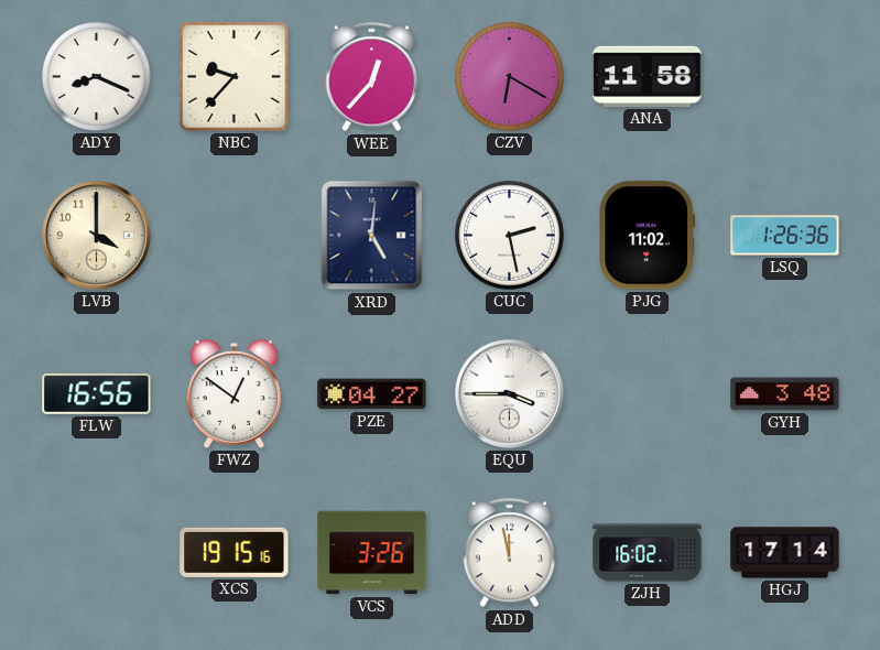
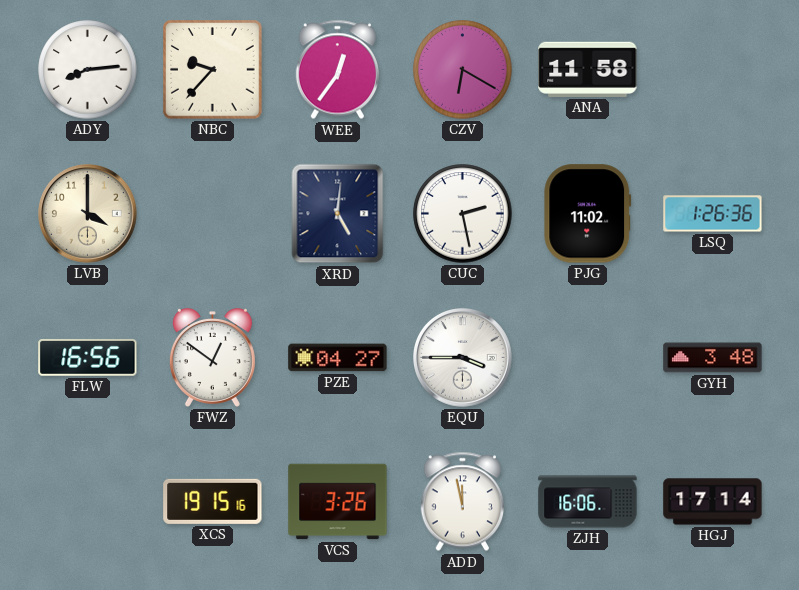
ADY: 8:19 -> 8:14 (88, 70)
WEE: 12:37 -> 12:36 (337, 70)
ZJH: 16:02 -> 16:06 (588, 502)
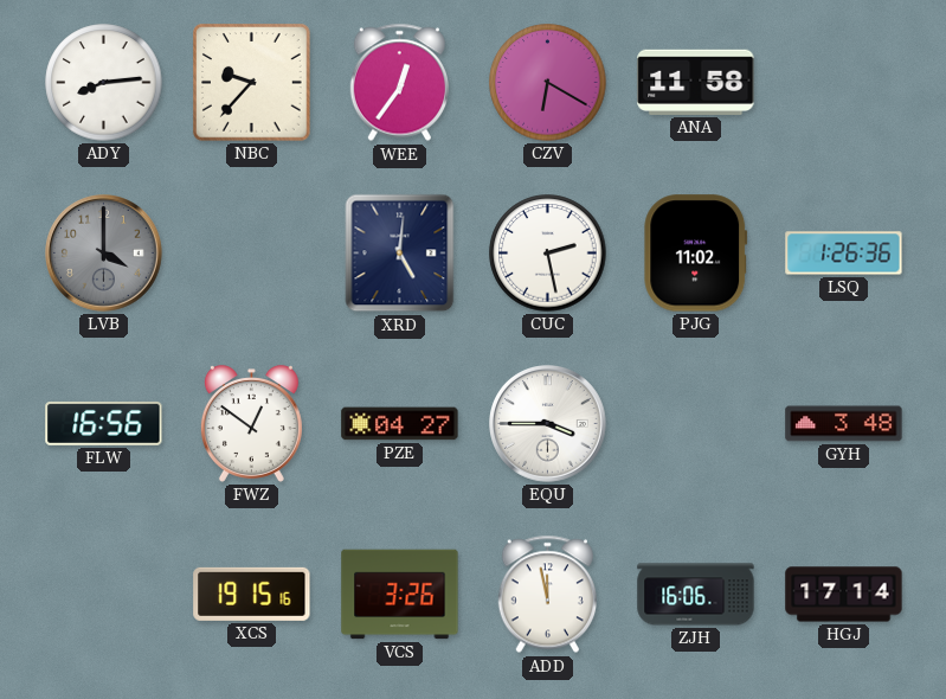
LVB dial: cream -> grey (104, 254)
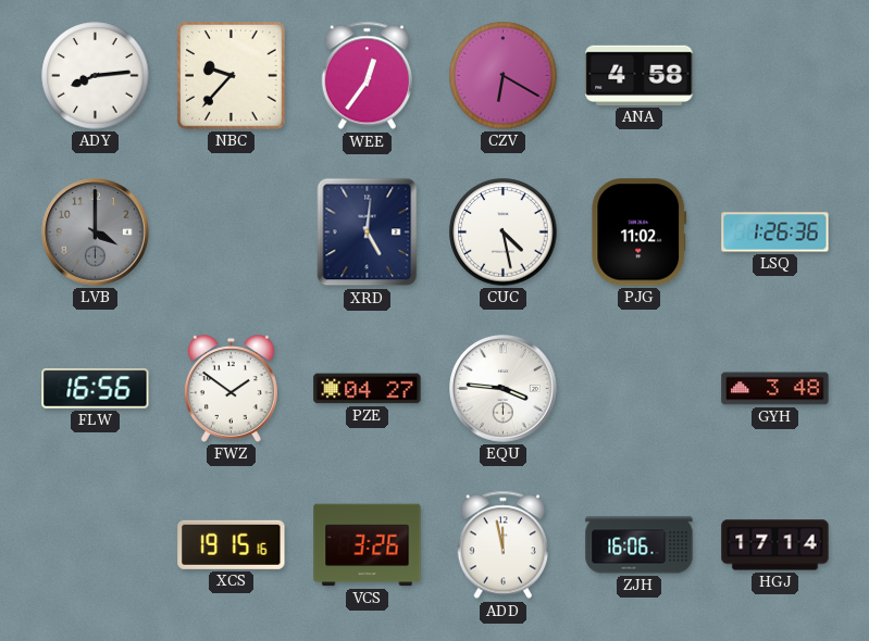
ANA: 11:58 -> 4:58 (640, 75)
CUC: 2:28 -> 4:28 (504, 232)
FWZ: 12:51 -> 1:51 (231, 389)
EQU: 3:45 -> 3:46 (504, 389)
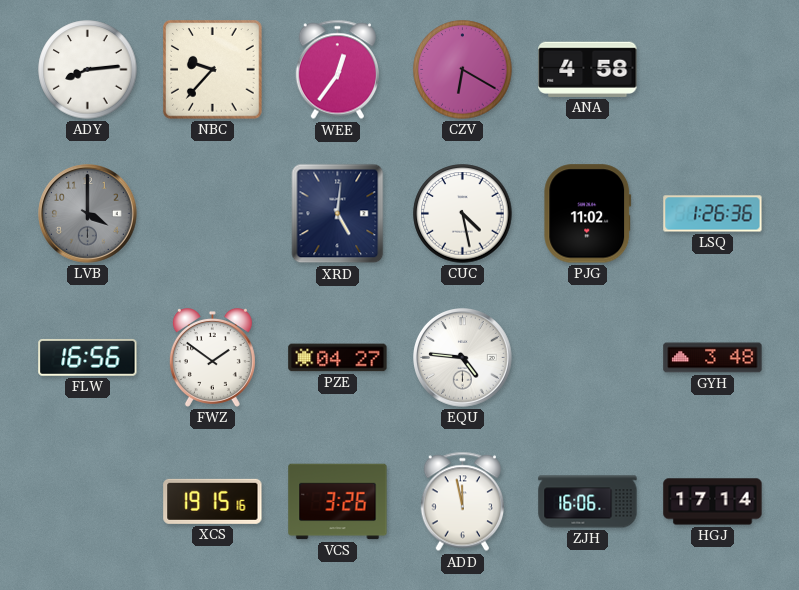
EQU: 3:46 -> 4:46 (463, 358)
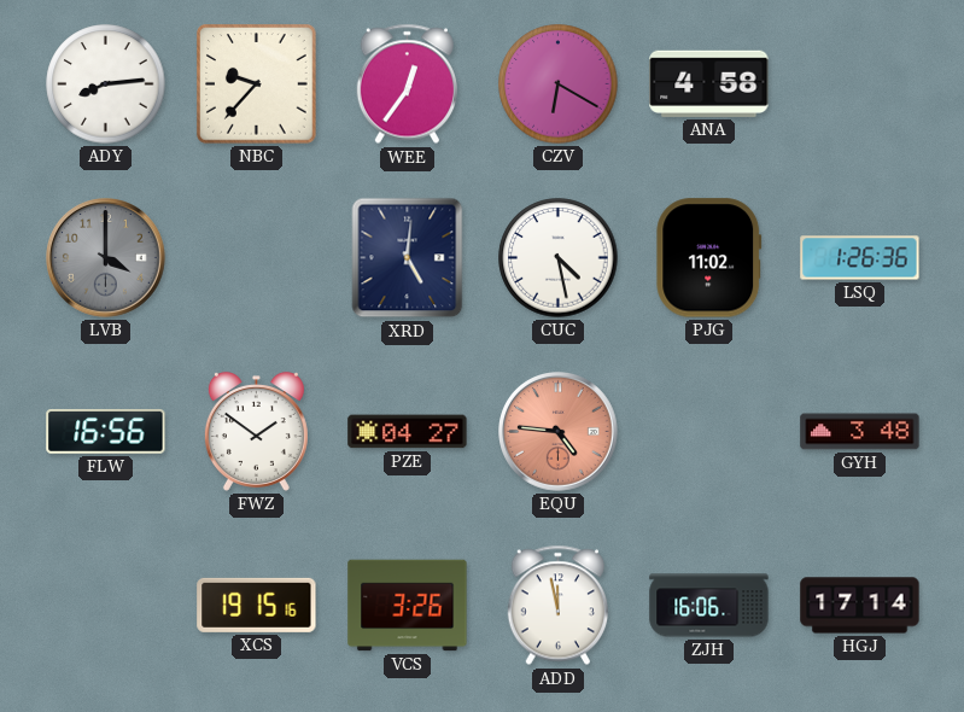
EQU dial: white -> salmon (559, 432)
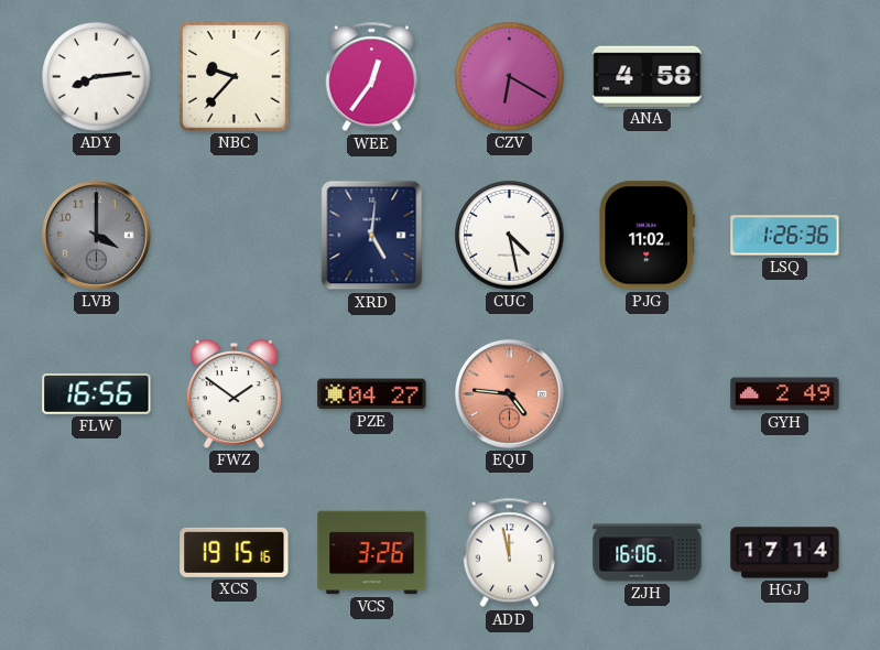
GYH: 3:48 -> 2:49 (785, 394)
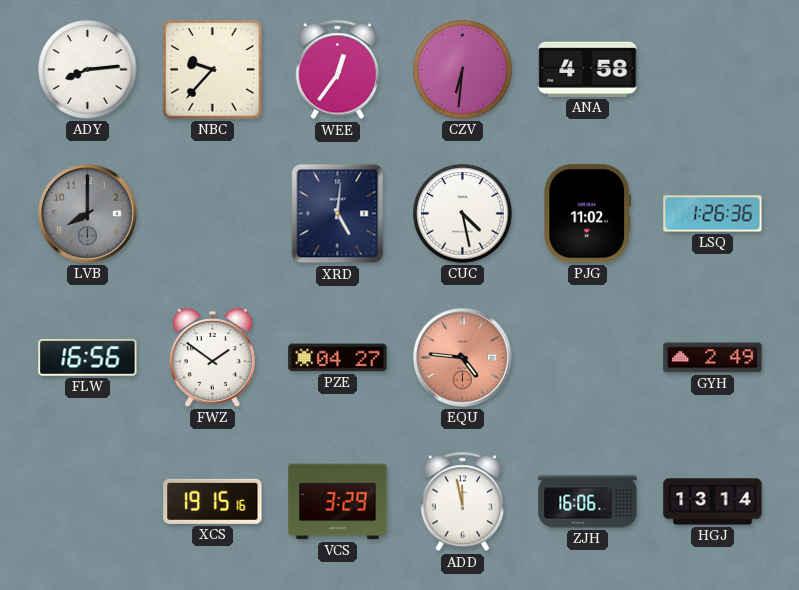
CZV: 6:20 -> 6:31 (463, 70)
LVB: 4:00 -> 8:00 (88, 214)
VCS: 3:26 -> 3:29 (338, 502)
HGJ: 17:14 -> 13:14 (713, 502)
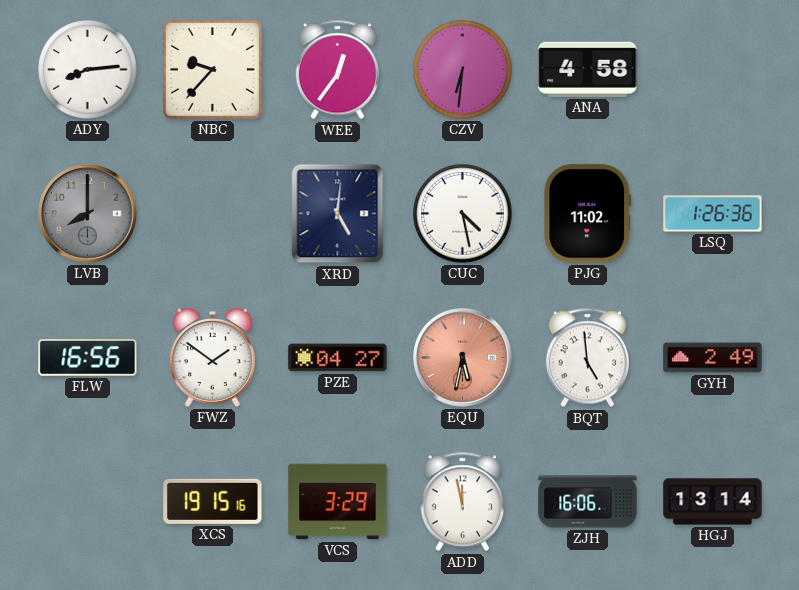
EQU: 4:46 -> 5:32 (463, 358)
BQT: none -> 4:59 (587, 358)
